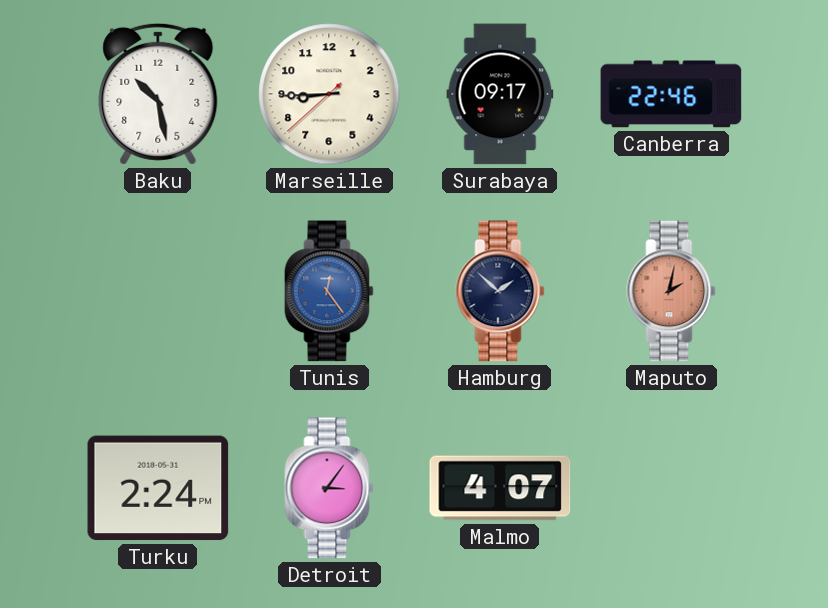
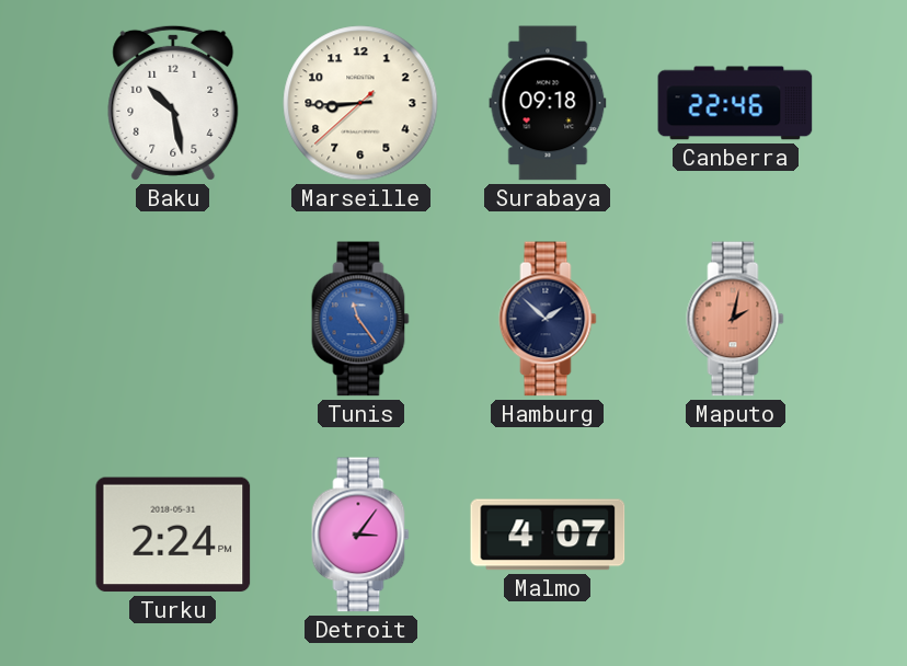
Surabaya: 09:17 -> 09:18 (548, 103)
Tunis: 12:24 -> 11:24 (360, 319)
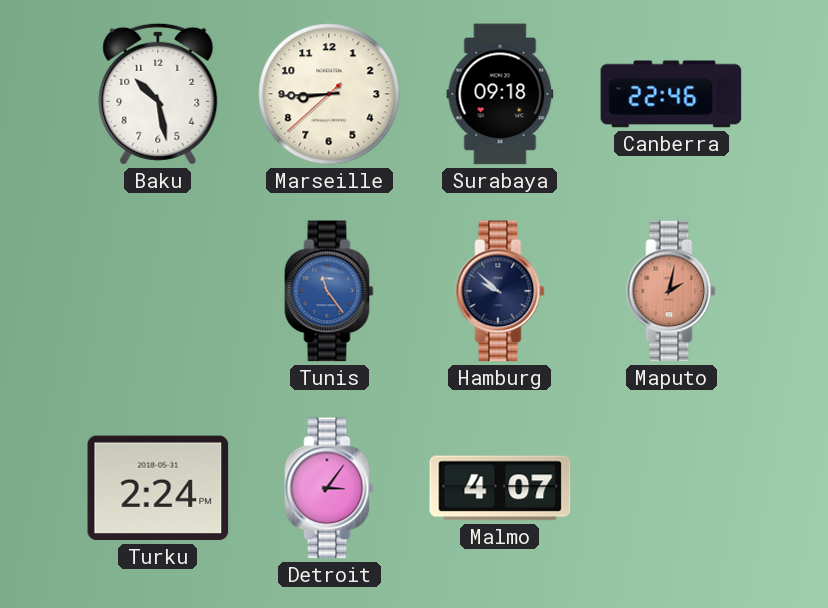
Hamburg: 1:52 -> 9:52 (500, 291)
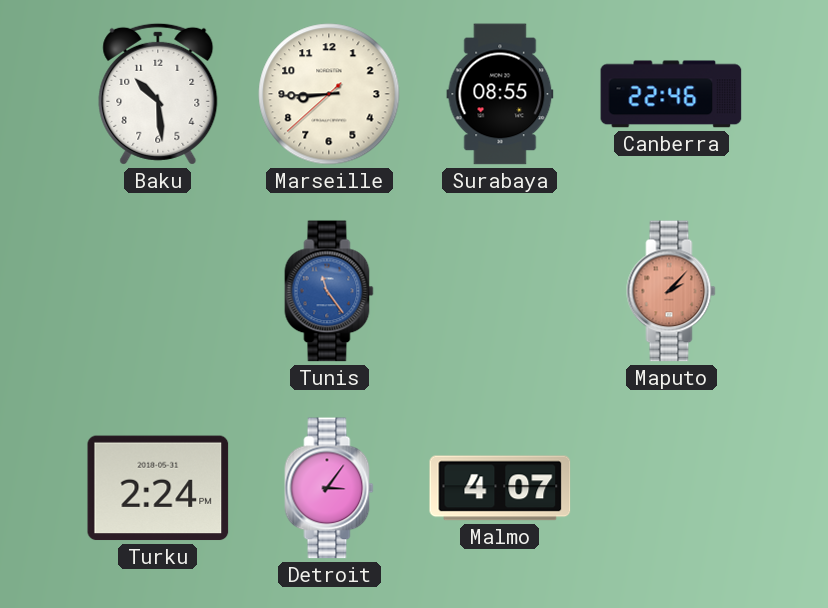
Baku: 10:28 -> 10:29 (158, 94)
Surabaya: 09:18 -> 08:55 (500, 94)
Hamburg: 9:52 -> none (500, 291)
Maputo: 2:02 -> 2:07 (671, 291)
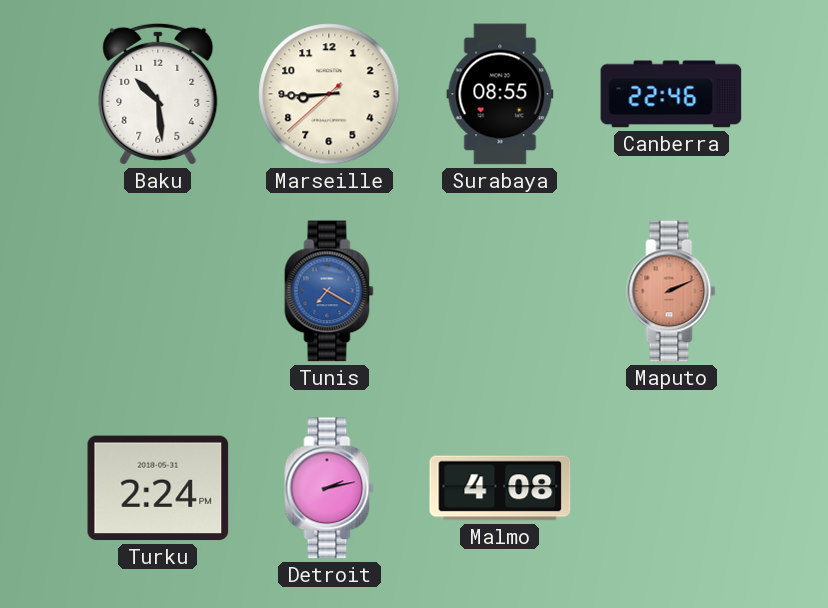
Tunis: 11:24 -> 7:20 (329, 291)
Maputo: 2:07 -> 2:11 (671, 291)
Detroit: 3:06 -> 2:13 (329, 488)
Malmo: 4:07 -> 4:08 (500, 488)
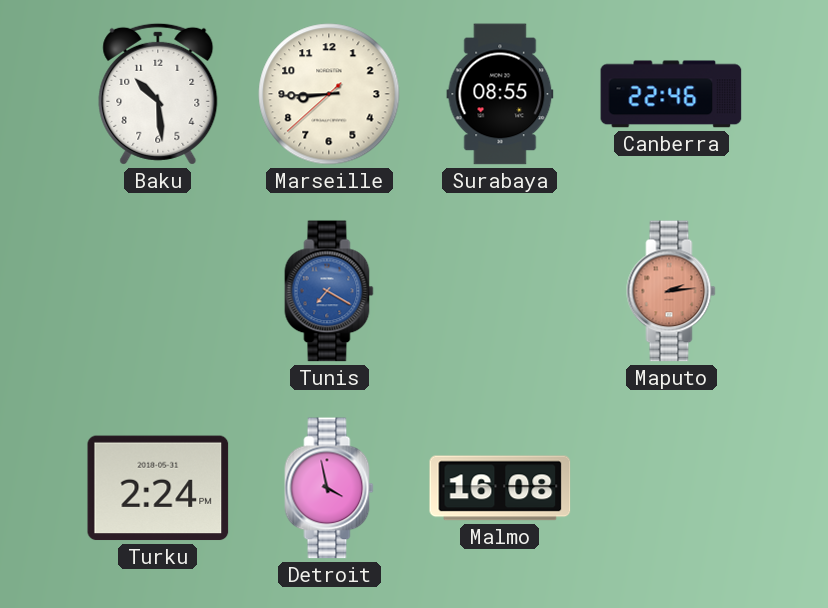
Maputo: 2:11 -> 2:14 (671, 291)
Detroit: 2:13 -> 3:58 (329, 488)
Malmo: 4:08 -> 16:08 (500, 488)
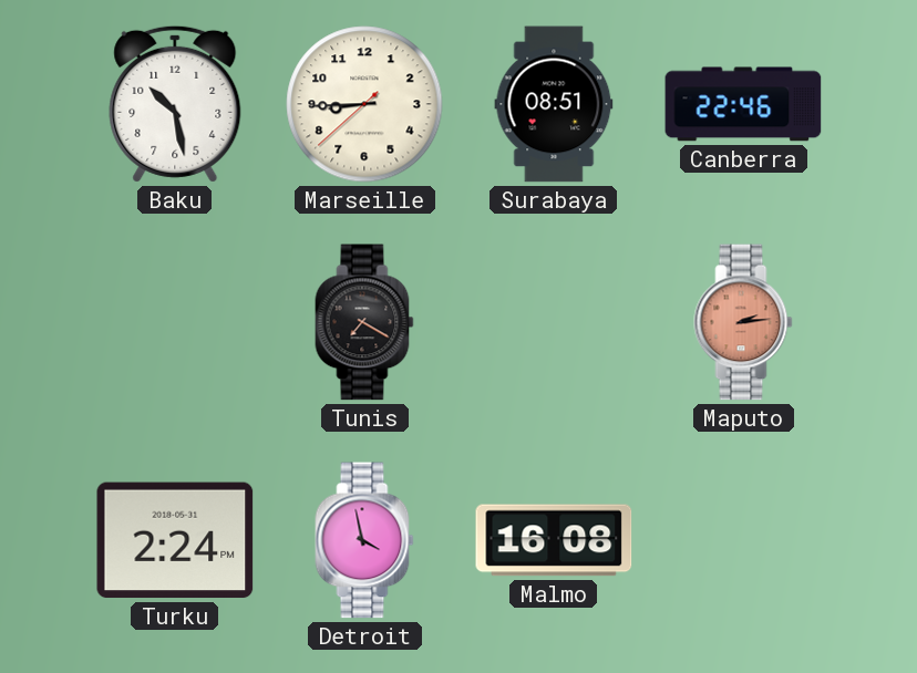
Baku: 10:29 -> 10:28 (175, 104)
Surabaya: 08:55 -> 08:51 (554, 104)
Tunis dial: blue -> black (364, 322)
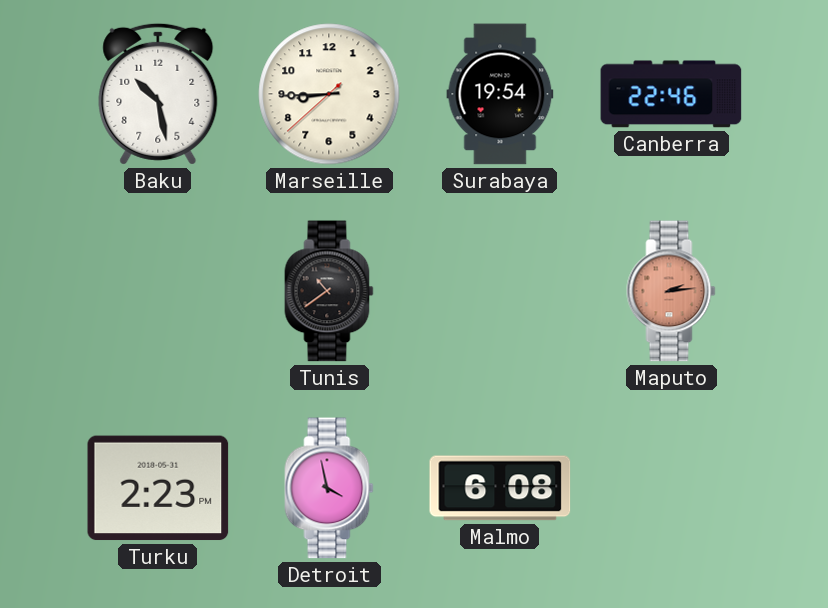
Surabaya: 08:51 -> 19:54 (500, 94)
Tunis: 7:20 -> 10:39 (329, 291)
Turku: 2:24 -> 2:23 (158, 488)
Malmo: 16:08 -> 6:08 (500, 488)
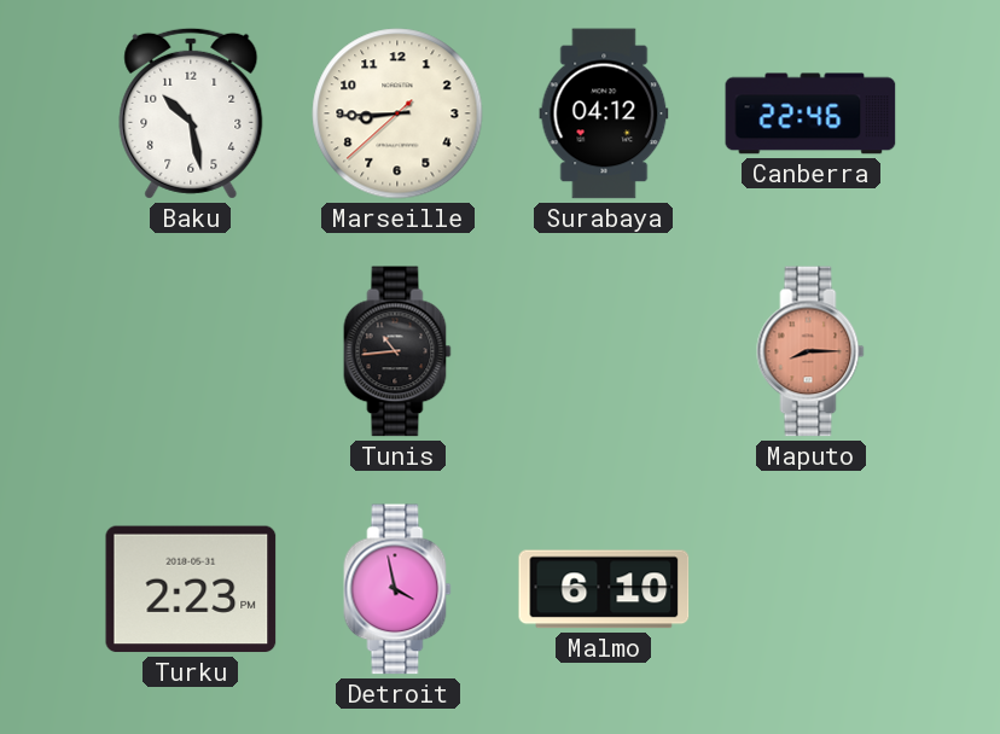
Surabaya: 19:54 -> 04:12 (604, 113)
Tunis: 10:39 -> 10:44 (397, 351)
Maputo: 2:14 -> 8:15 (810, 351)
Malmo: 6:08 -> 6:10 (604, 589)
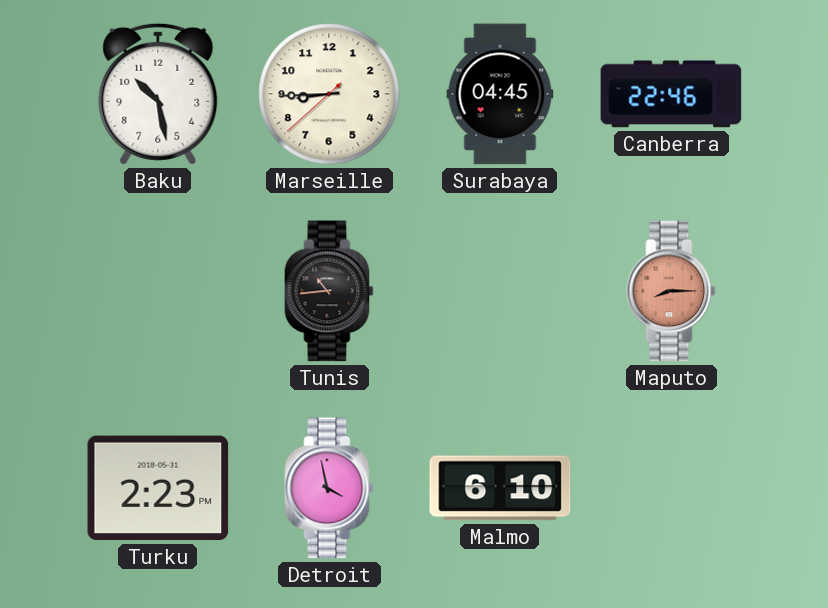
Surabaya: 04:12 -> 04:45 (500, 94)
